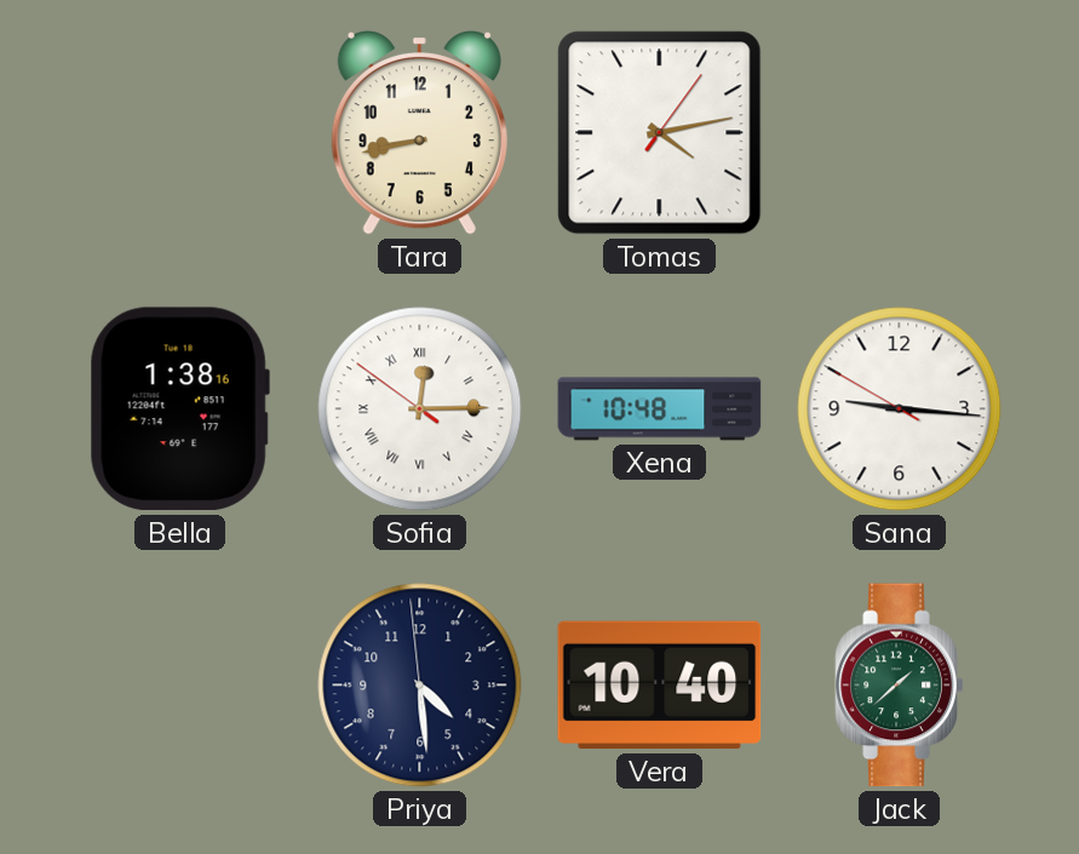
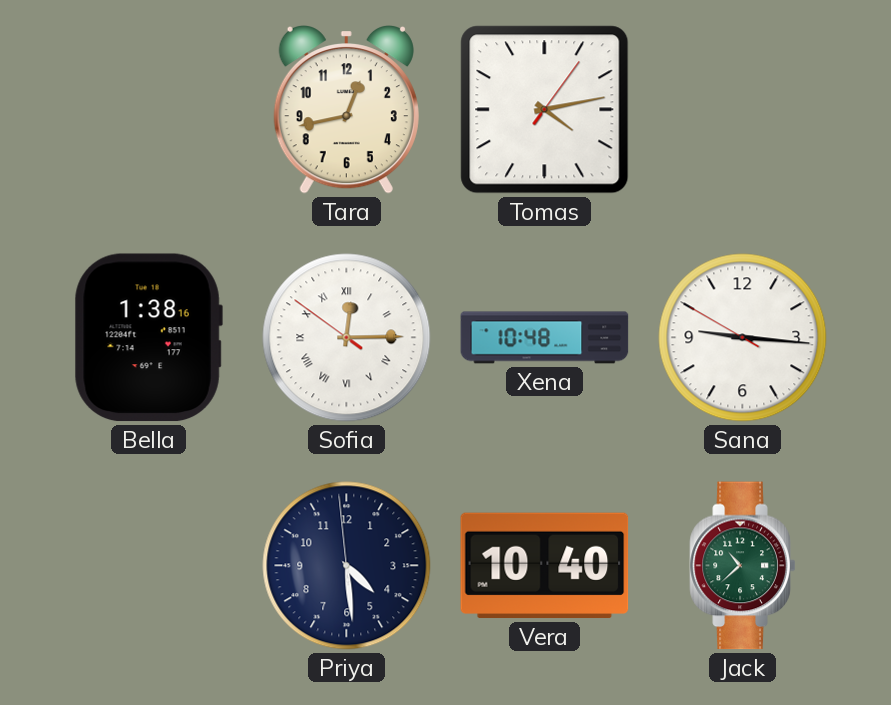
Tara: 8:43 -> 12:43 (346, 110)
Jack: 1:38 -> 10:38 (743, 566)
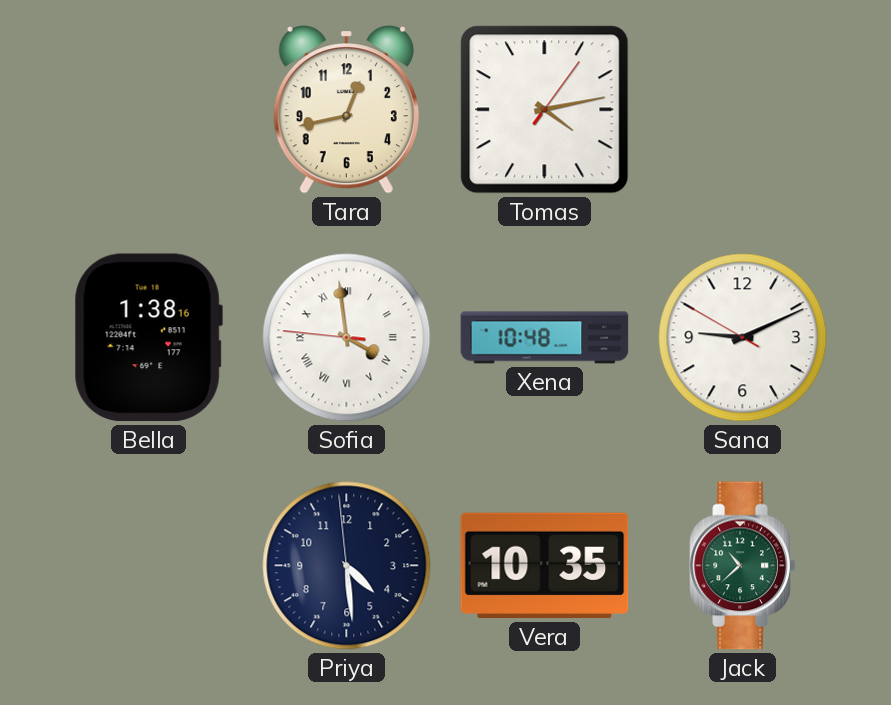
Sofia: 12:14 -> 3:58 (347, 338)
Sana: 9:15 -> 9:10 (743, 338)
Vera: 10:40 -> 10:35 (545, 566)
